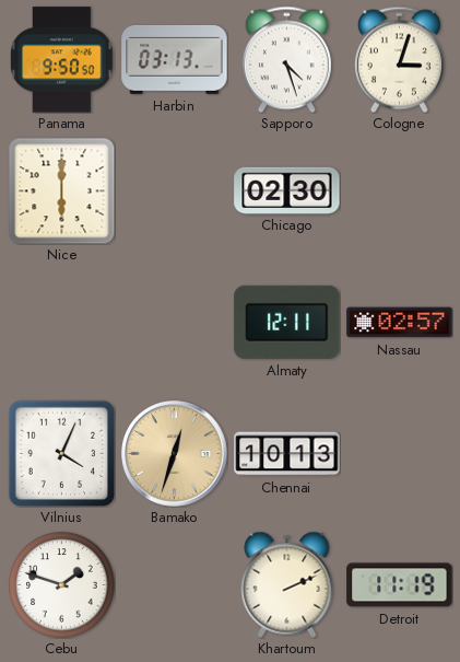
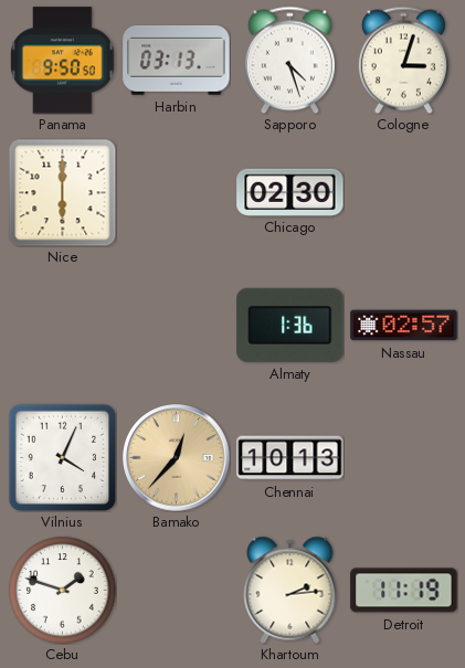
Almaty: 12:11 -> 1:36 (290, 325)
Bamako: 12:33 -> 12:37 (177, 458)
Khartoum: 2:11 -> 2:14 (290, 590)
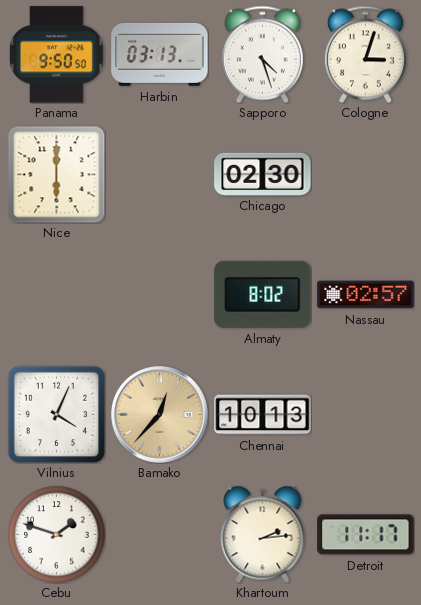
Almaty: 1:36 -> 8:02 (263, 294)
Detroit: 11:19 -> 11:17 (366, 535)
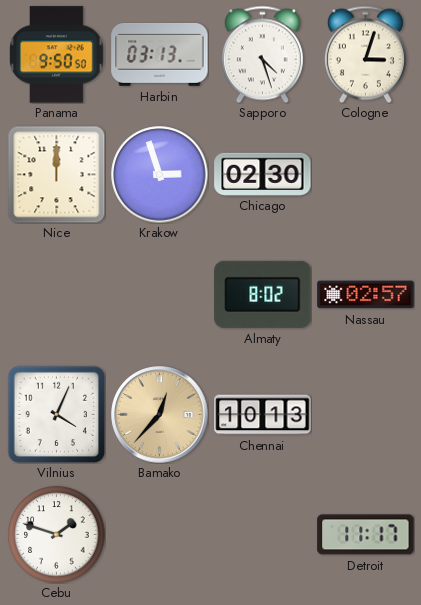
Nice: 6:00 -> 12:00 (56, 174)
Krakow: none -> 2:57 (160, 175)
Khartoum: 2:14 -> none (263, 534)
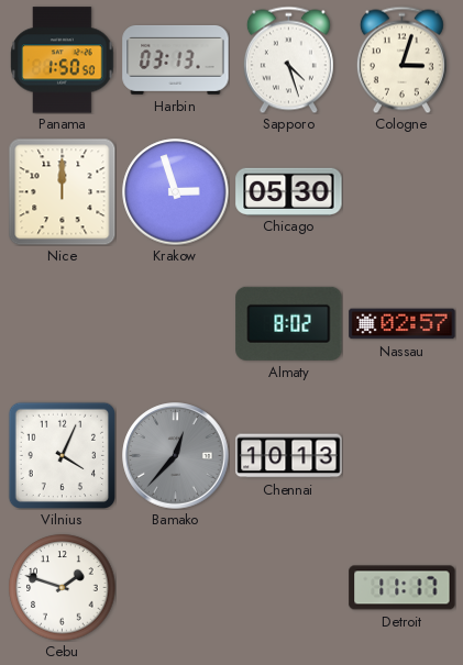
Panama: 9:50 -> 1:50 (63, 60)
Chicago: 02:30 -> 05:30 (289, 191)
Bamako dial: champagne -> grey (176, 456)
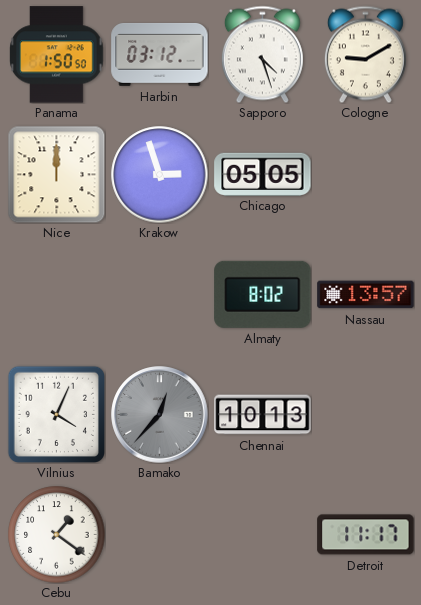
Harbin: 03:13 -> 03:12 (160, 54)
Cologne: 3:03 -> 9:10 (365, 54)
Chicago: 05:30 -> 05:05 (263, 174)
Nassau: 02:57 -> 13:57 (366, 295)
Cebu: 1:48 -> 1:21 (57, 535)
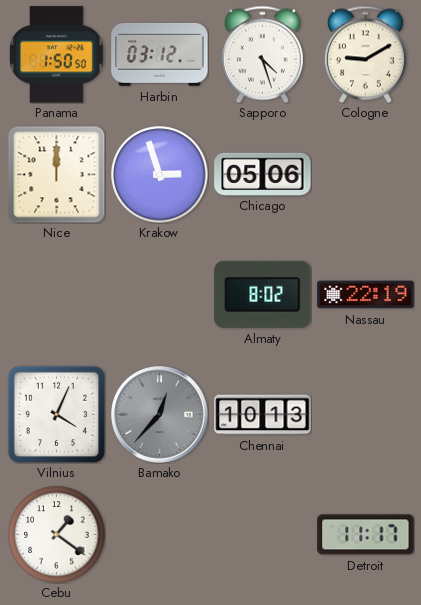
Chicago: 05:05 -> 05:06 (263, 174)
Nassau: 13:57 -> 22:19 (366, 295)
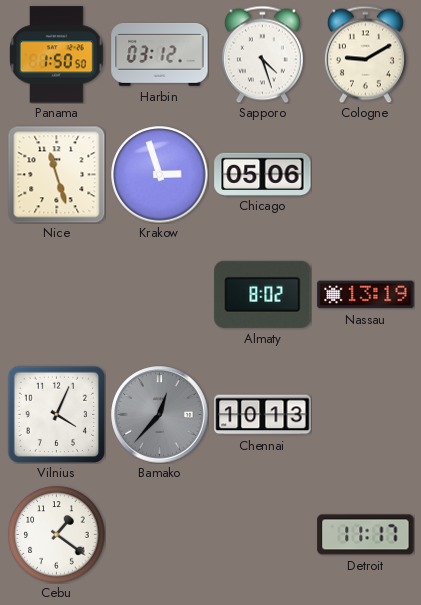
Nice: 12:00 -> 11:27 (56, 174)
Nassau: 22:19 -> 13:19 (366, 295)
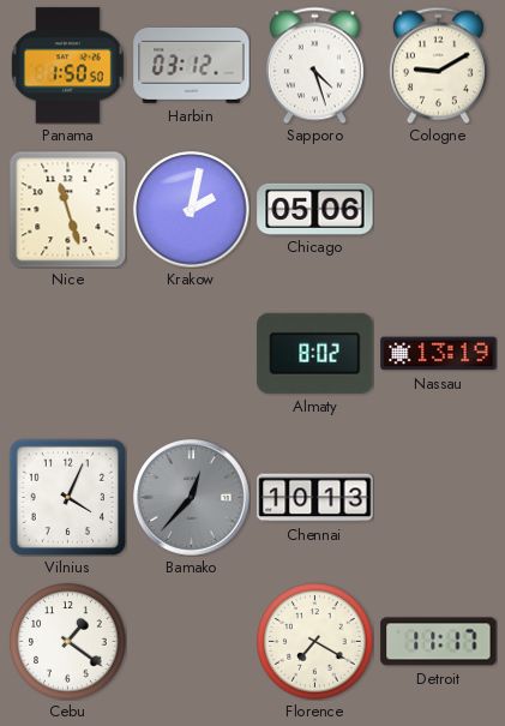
Krakow: 2:57 -> 2:02 (192, 210)
Florence: none -> 7:20 (315, 642)
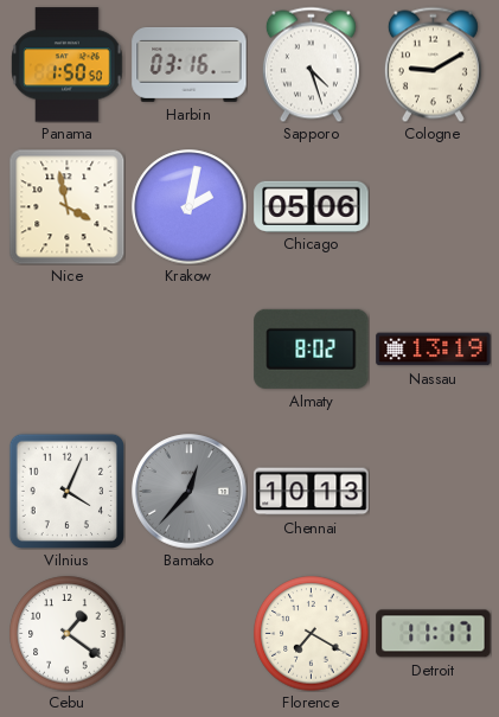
Harbin: 03:12 -> 03:16 (190, 64)
Nice: 11:27 -> 3:58 (66, 206)
